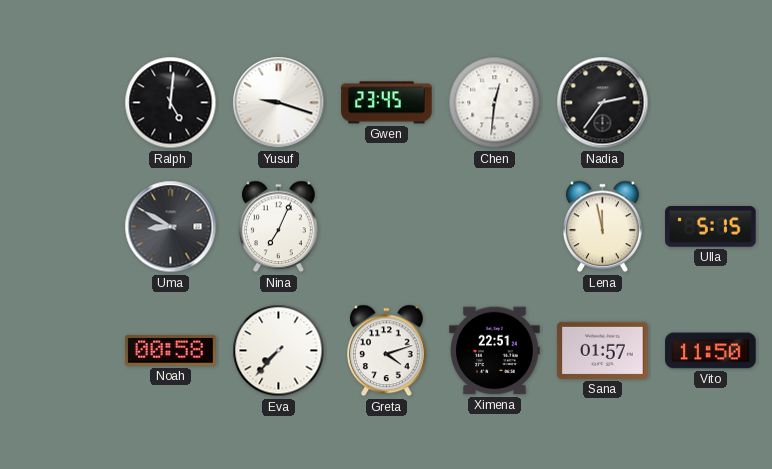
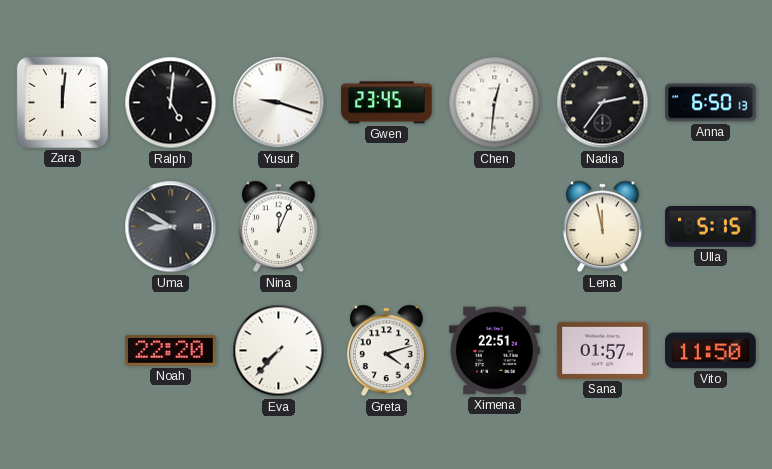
Zara: none -> 12:01 (62, 102)
Anna: none -> 6:50 (711, 103)
Nina: 7:04 -> 12:04 (278, 227)
Noah: 00:58 -> 22:20 (171, 351)
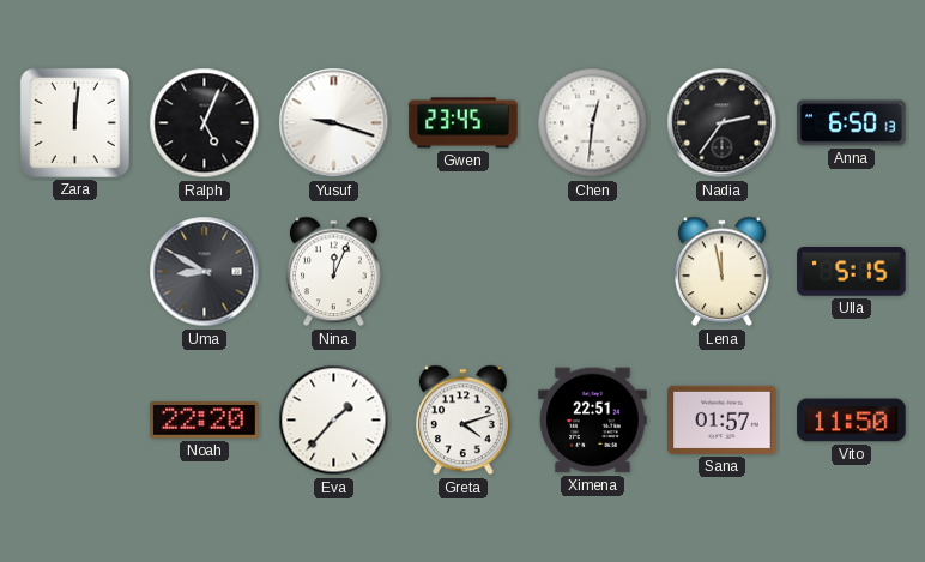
Ralph: 5:01 -> 5:04 (205, 123)
Eva: 7:37 -> 1:37 (334, 421)
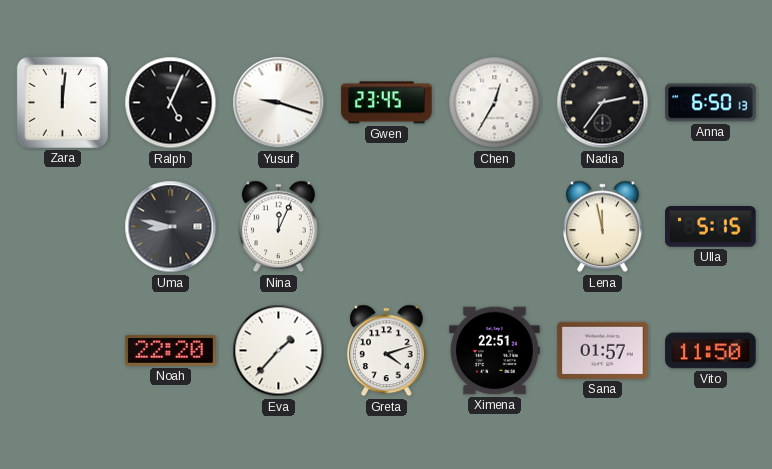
Chen: 12:31 -> 12:35 (495, 103)
Uma: 8:50 -> 8:47 (171, 227)
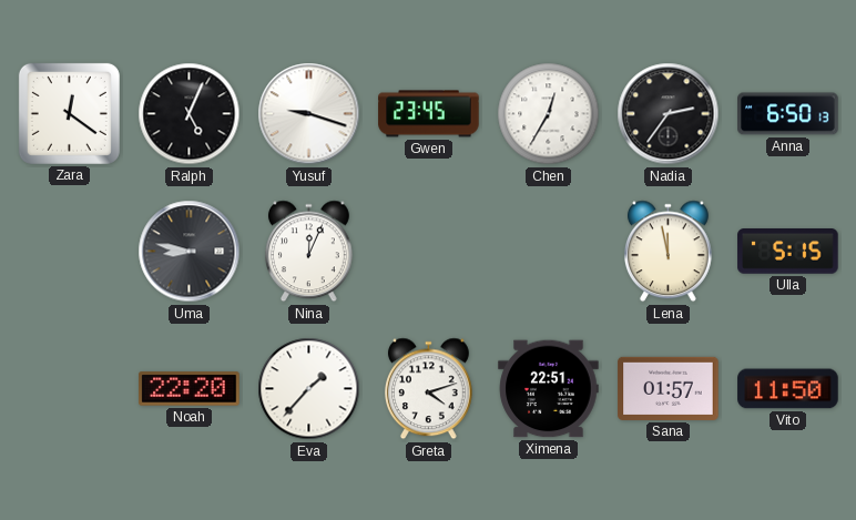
Zara: 12:01 -> 12:21 (69, 113)
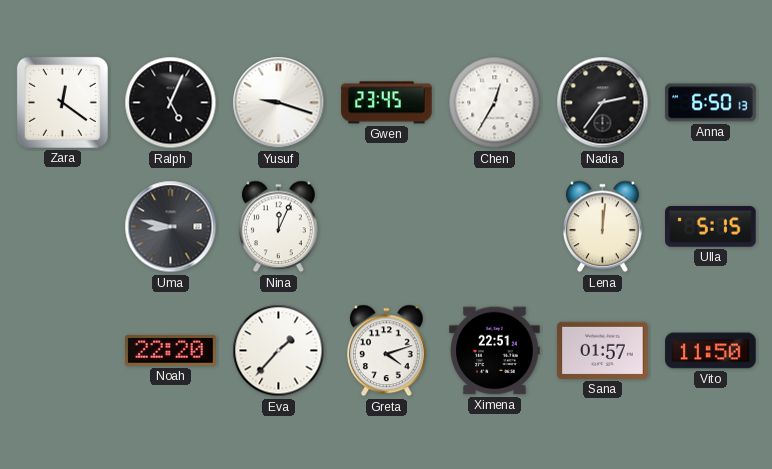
Lena: 11:58 -> 12:01 (602, 227)
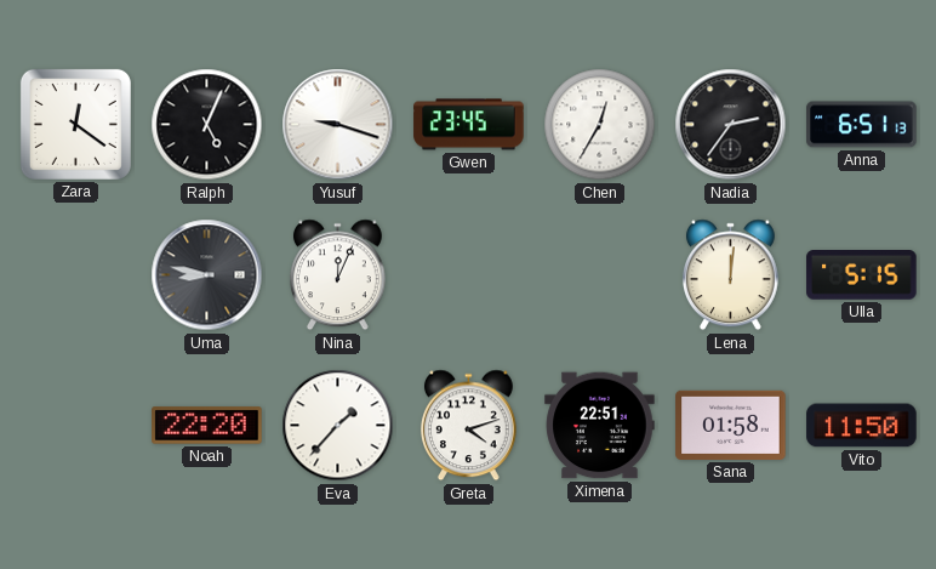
Anna: 6:50 -> 6:51 (862, 125)
Sana: 01:57 -> 01:58 (731, 425)
